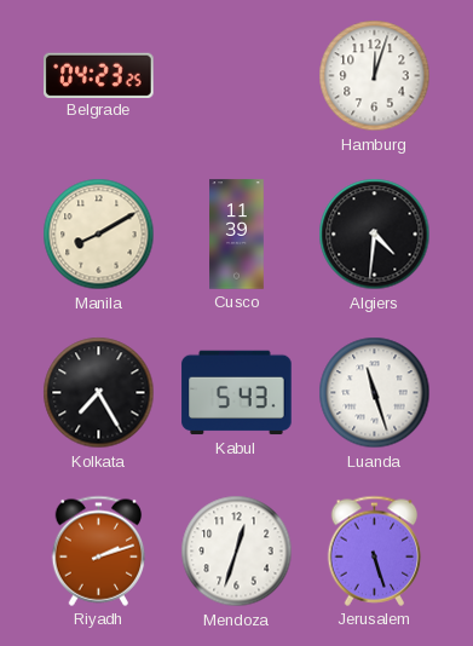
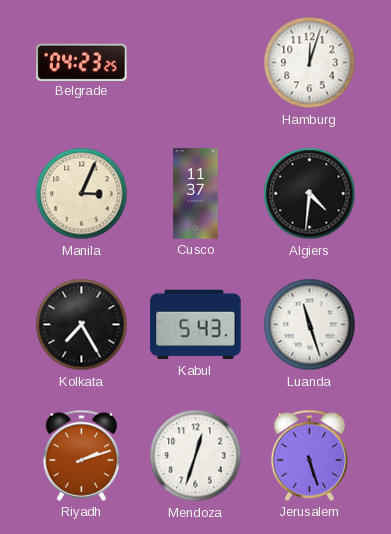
Manila: 8:10 -> 3:04 (82, 194)
Cusco: 11:39 -> 11:37 (196, 194)
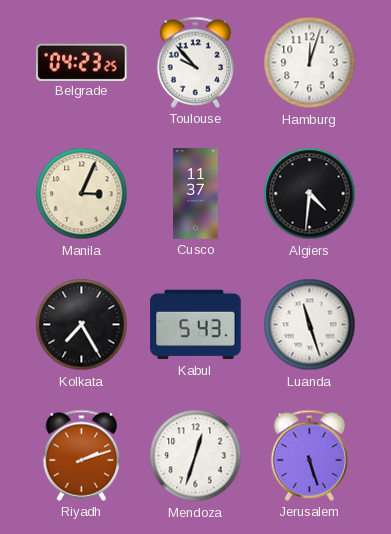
Toulouse: none -> 9:53 (196, 62)
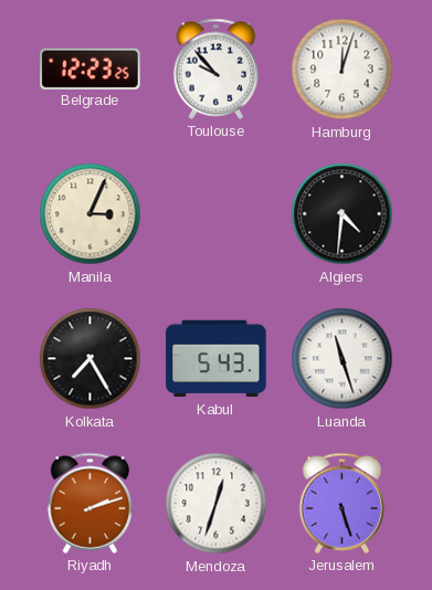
Belgrade: 04:23 -> 12:23 (91, 69)
Cusco: 11:37 -> none (196, 194)
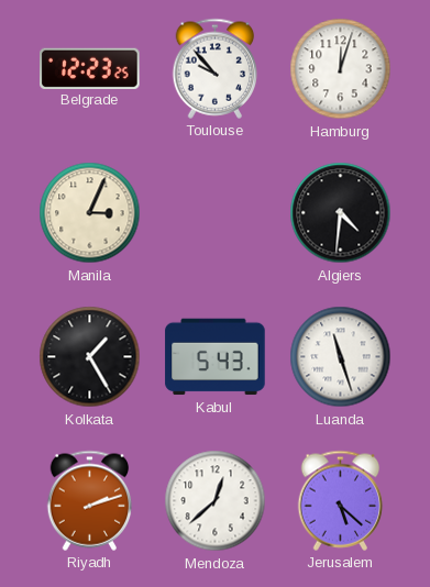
Kolkata: 7:25 -> 1:25 (90, 357)
Mendoza: 12:33 -> 12:38 (216, 501)
Jerusalem: 5:27 -> 5:22 (341, 500)
